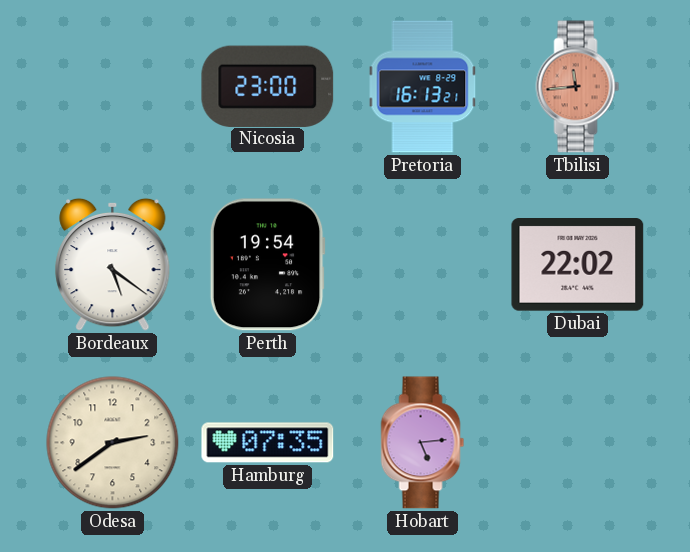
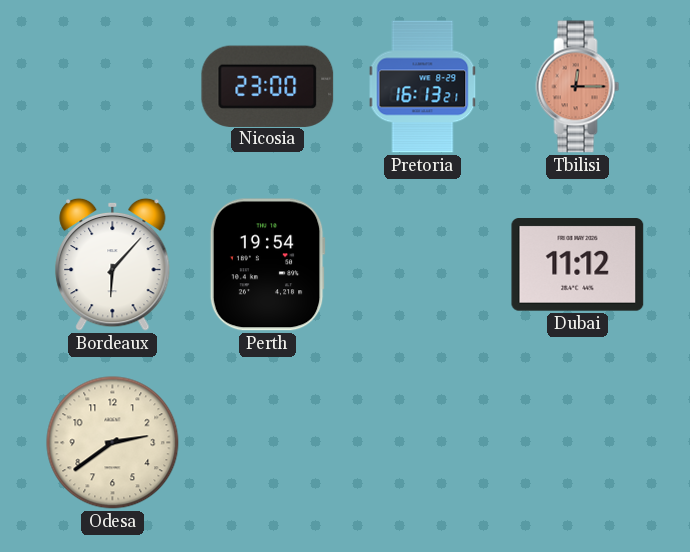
Tbilisi: 11:44 -> 12:15 (578, 87)
Bordeaux: 5:21 -> 6:07 (113, 264)
Dubai: 22:02 -> 11:12 (578, 265)
Hamburg: 07:35 -> none (268, 443)
Hobart: 5:14 -> none (423, 443)
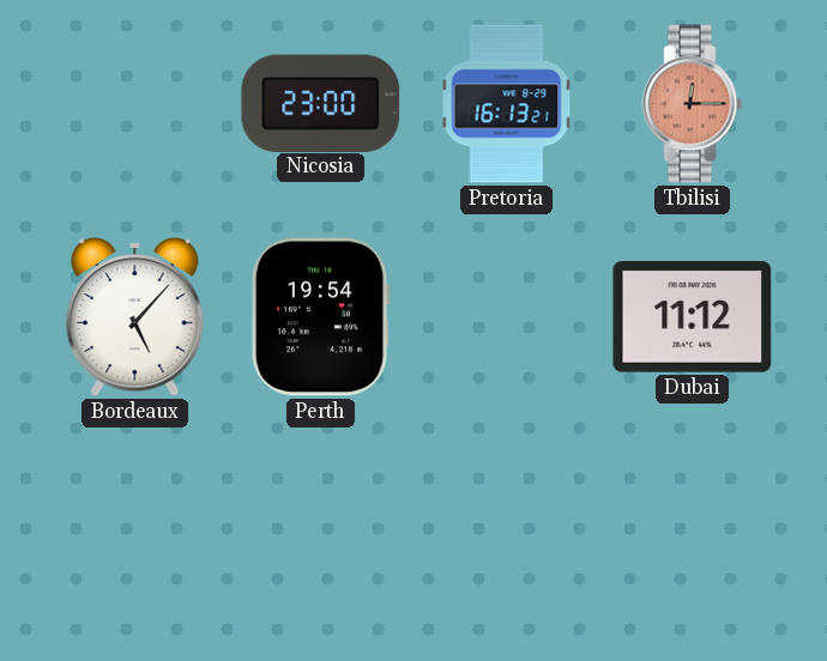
Bordeaux: 6:07 -> 5:07 (135, 316)
Odesa: 2:39 -> none (113, 443)
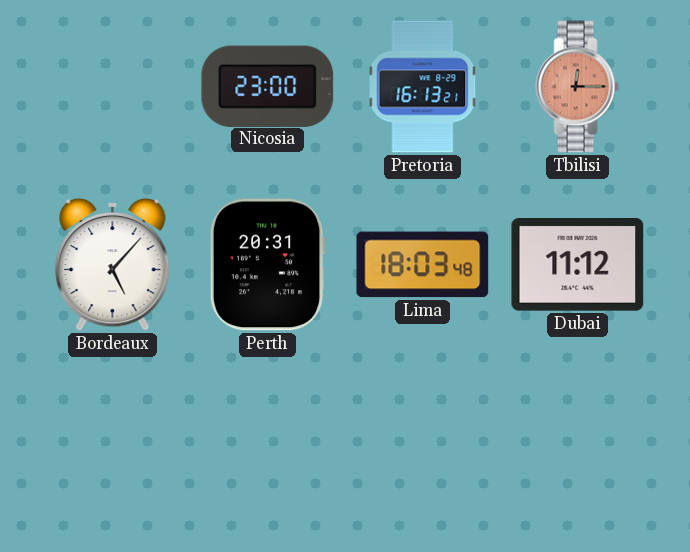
Perth: 19:54 -> 20:31 (267, 265)
Lima: none -> 18:03 (423, 265)
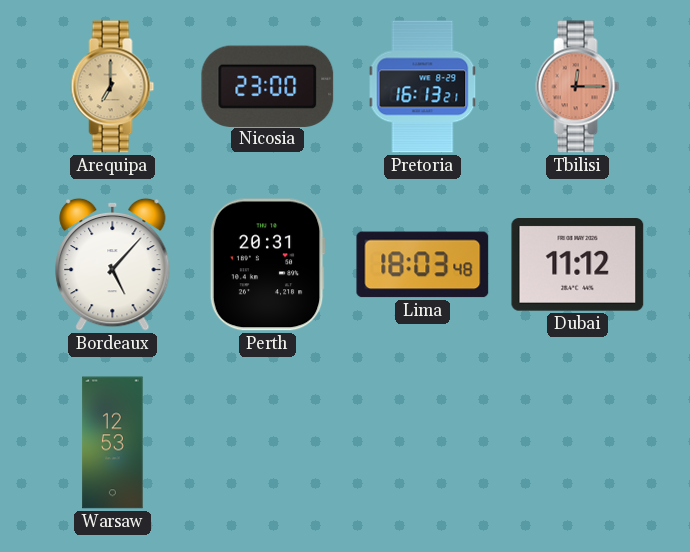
Arequipa: none -> 7:00 (113, 87)
Warsaw: none -> 12:53 (113, 443)
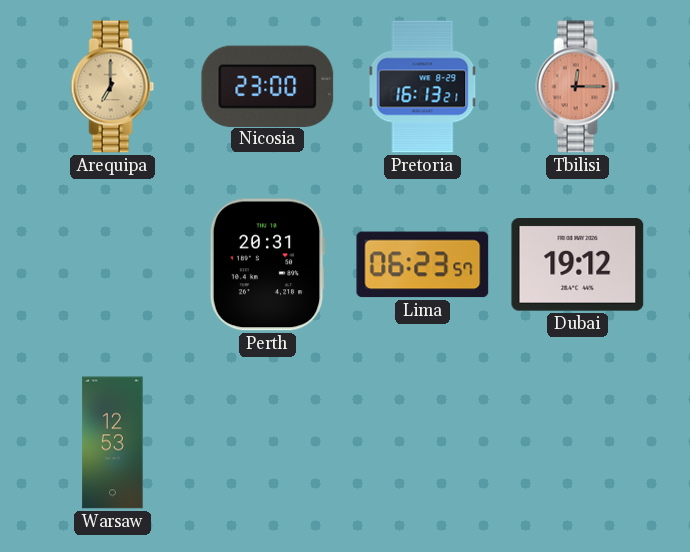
Bordeaux: 5:07 -> none (113, 264)
Lima: 18:03 -> 06:23 (423, 265)
Dubai: 11:12 -> 19:12 (578, 265)
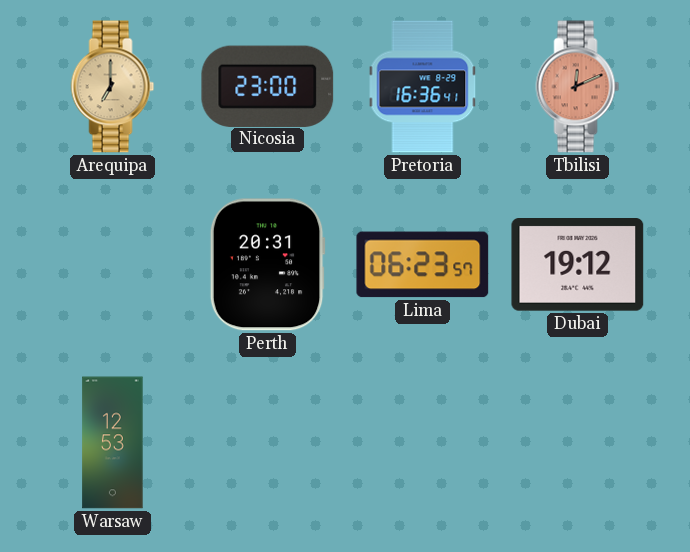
Pretoria: 16:13 -> 16:36 (423, 87)
Tbilisi: 12:15 -> 12:11 (578, 87)
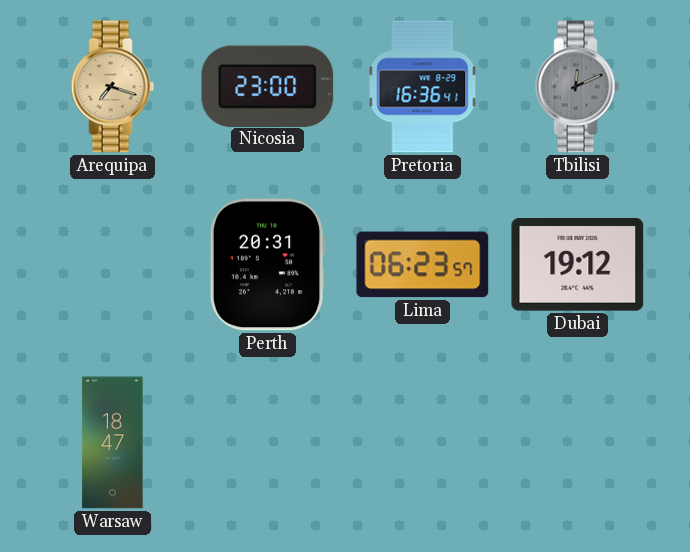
Arequipa: 7:00 -> 7:18 (113, 87)
Tbilisi dial: salmon -> grey (578, 87)
Warsaw: 12:53 -> 18:47 (113, 443)
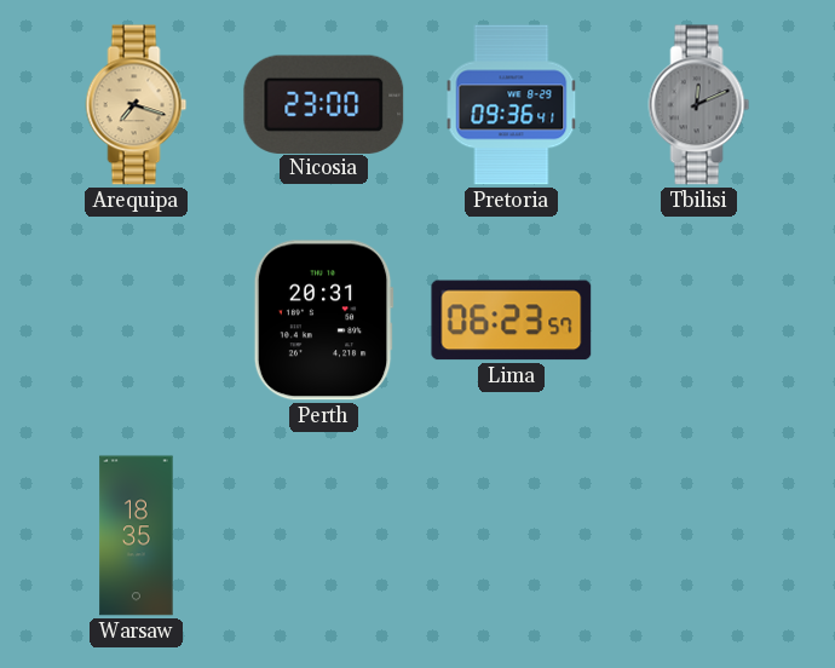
Pretoria: 16:36 -> 09:36 (512, 105)
Dubai: 19:12 -> none (578, 265)
Warsaw: 18:47 -> 18:35 (137, 536)
